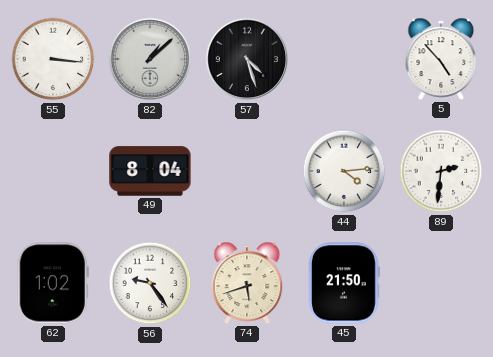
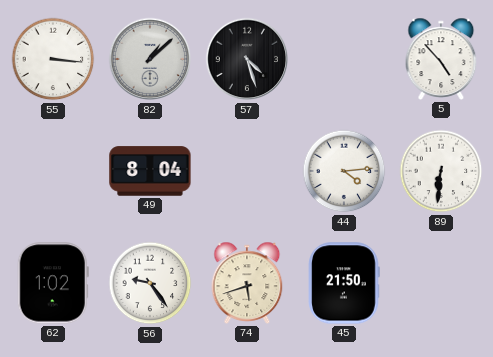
89: 2:31 -> 6:31 (441, 171)
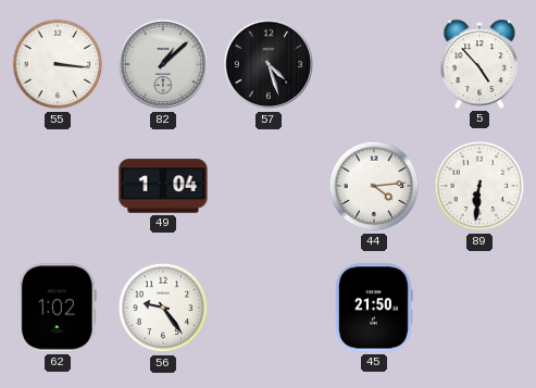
49: 8:04 -> 1:04 (163, 186)
74: 5:42 -> none (247, 283)
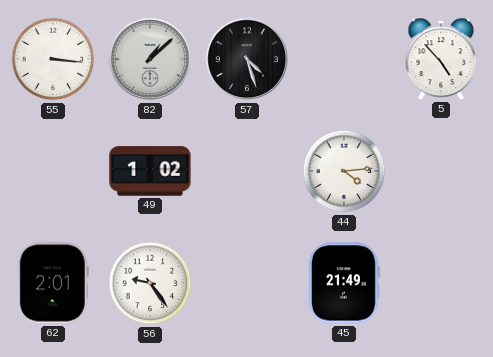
49: 1:04 -> 1:02 (150, 171)
89: 6:31 -> none (479, 186)
62: 1:02 -> 2:01 (53, 283)
45: 21:50 -> 21:49 (344, 283)
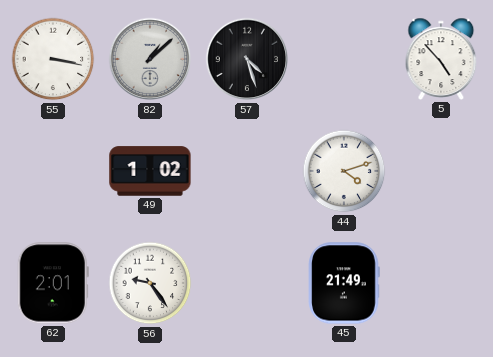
55: 3:16 -> 3:17 (53, 59)
44: 4:14 -> 4:12 (344, 171)
